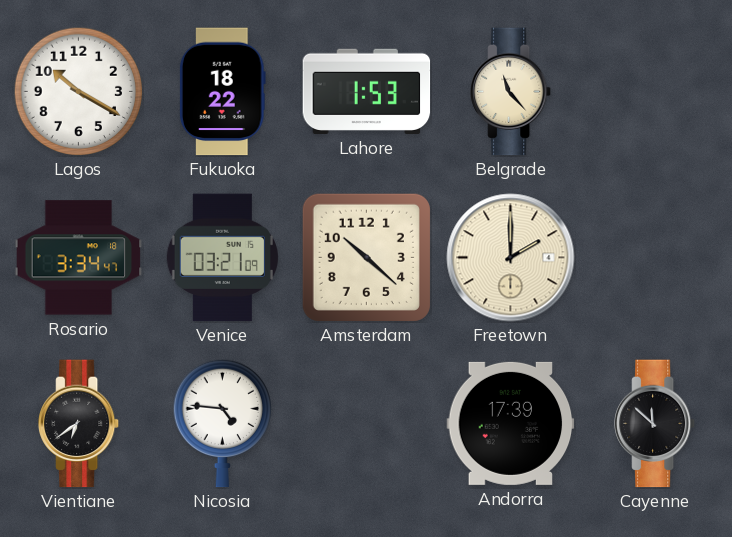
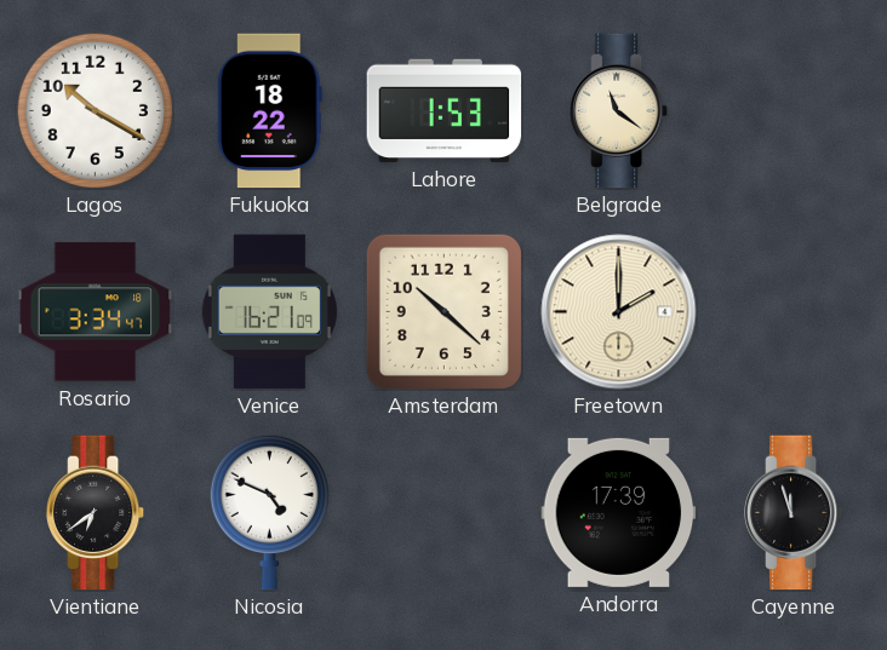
Belgrade: 11:23 -> 11:21 (620, 111)
Venice: 03:21 -> 16:21 (269, 312)
Nicosia: 4:46 -> 4:49 (269, 512)
Cayenne: 11:52 -> 11:57 (795, 513)
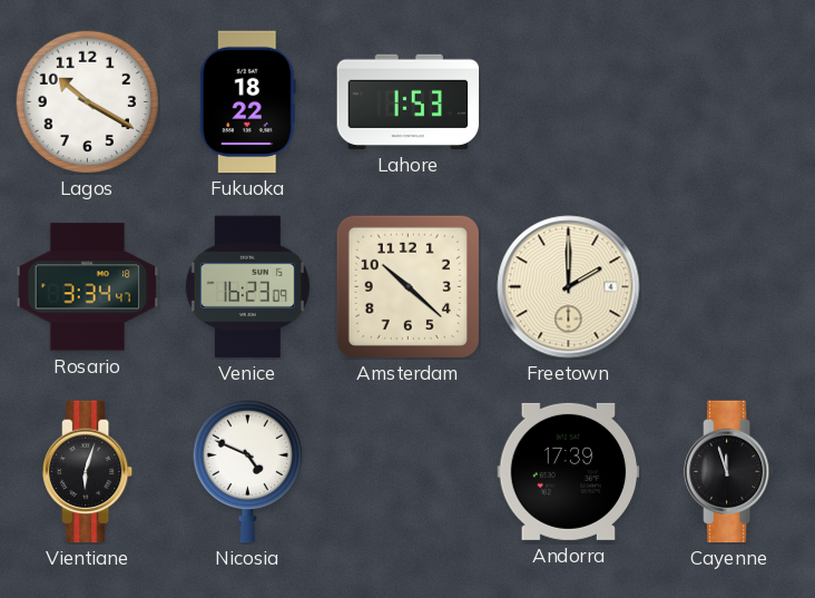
Belgrade: 11:21 -> none (620, 111)
Venice: 16:21 -> 16:23 (247, 287)
Vientiane: 6:39 -> 6:03 (89, 472)
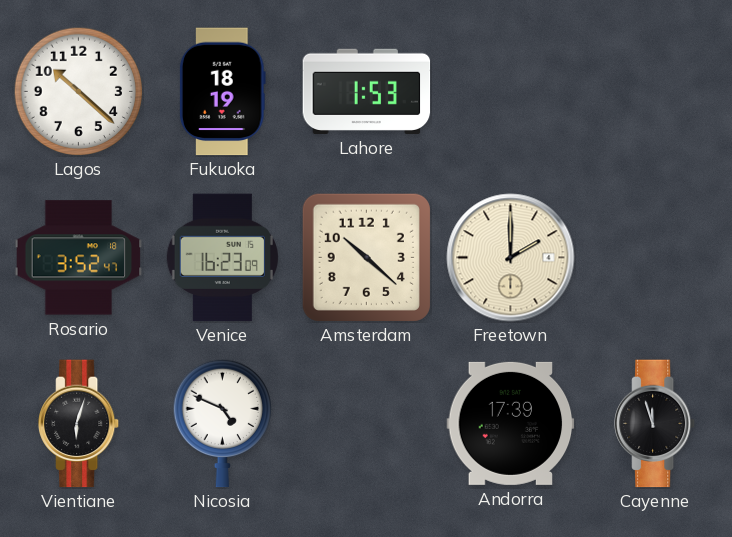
Lagos: 10:20 -> 10:22 (78, 91)
Fukuoka: 18:22 -> 18:19 (222, 92)
Rosario: 3:34 -> 3:52 (79, 258)
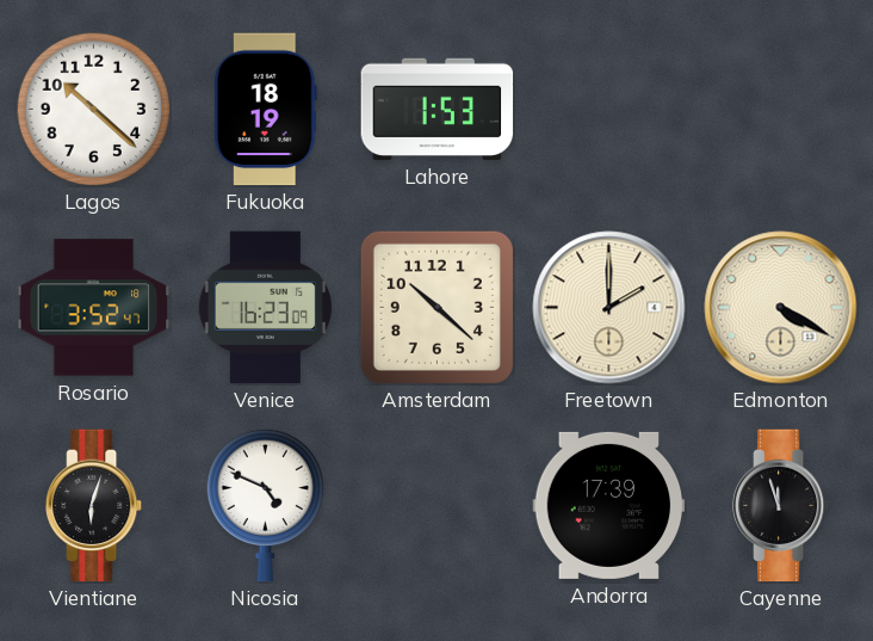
Edmonton: none -> 4:20 (781, 308)
